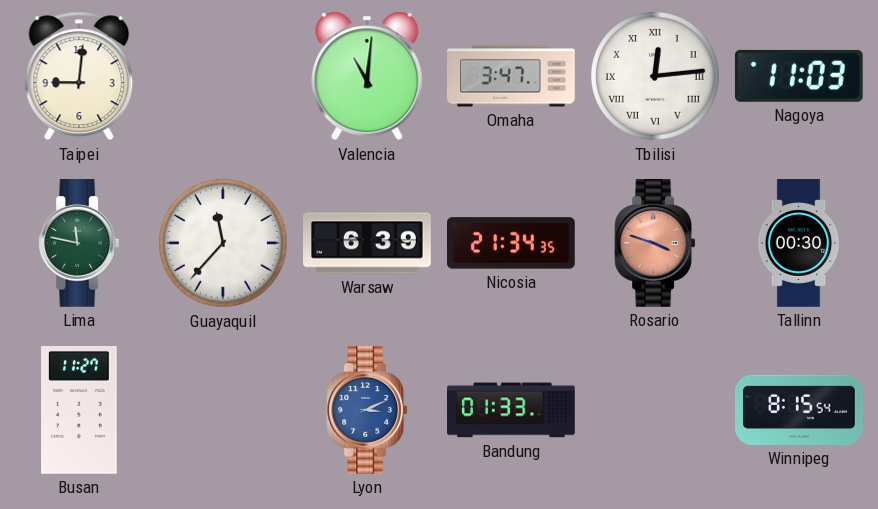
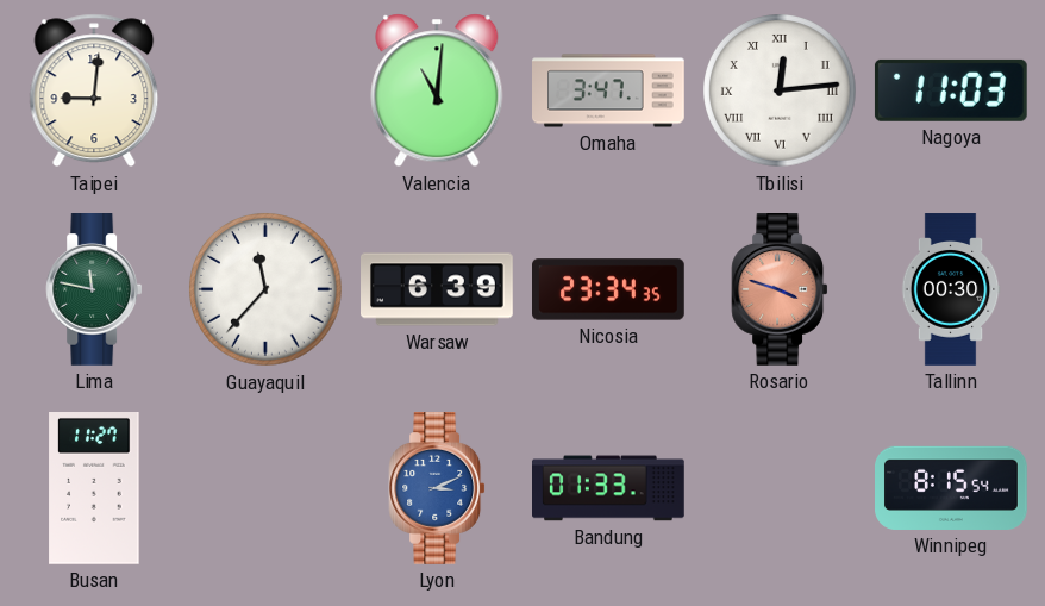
Nicosia: 21:34 -> 23:34 (609, 289)
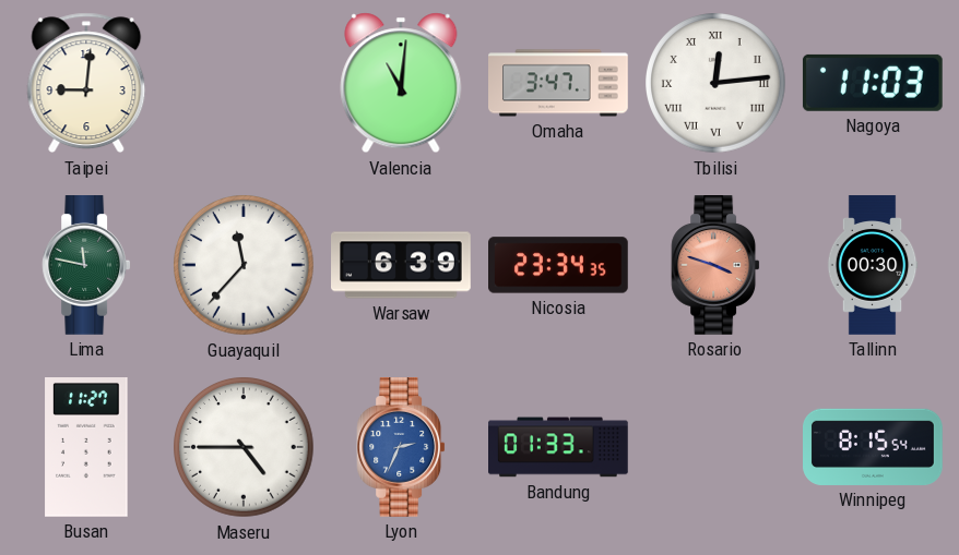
Maseru: none -> 4:45 (245, 448)
Lyon: 3:11 -> 2:34 (401, 448)
